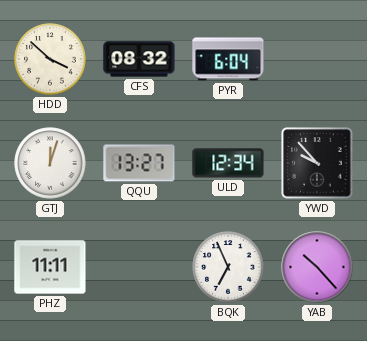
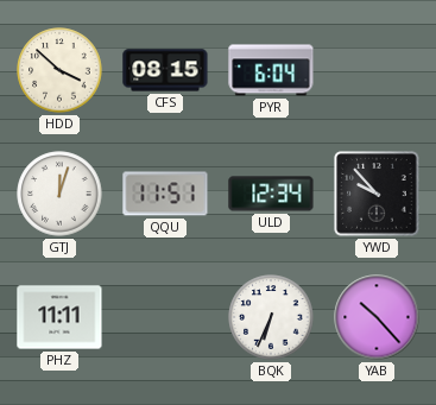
CFS: 08:32 -> 08:15 (165, 70)
QQU: 13:27 -> 11:51 (165, 194)
BQK: 6:56 -> 6:34 (271, 317)
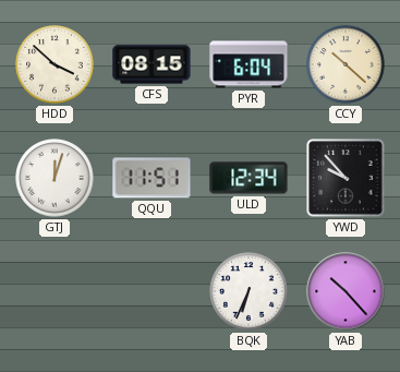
CCY: none -> 10:22 (346, 64)
PHZ: 11:11 -> none (59, 317)
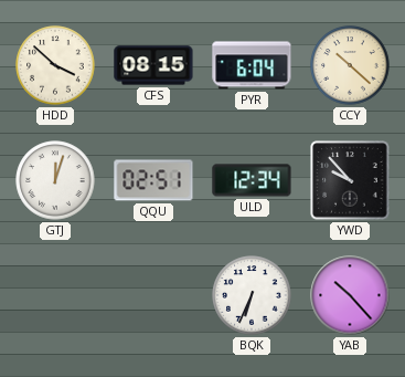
QQU: 11:51 -> 02:51 (153, 180)
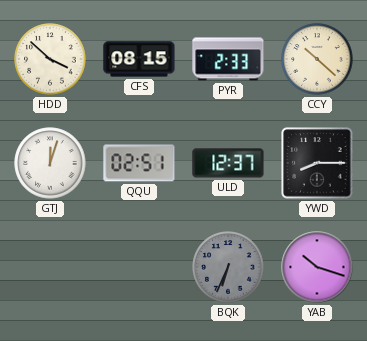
PYR: 6:04 -> 2:33 (228, 59)
ULD: 12:34 -> 12:37 (228, 163)
YWD: 9:53 -> 8:15 (317, 163)
BQK dial: white -> grey (228, 267)
YAB: 10:23 -> 10:18 (317, 267)
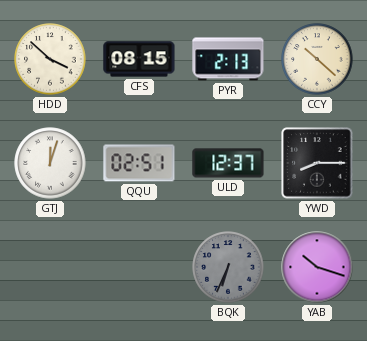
PYR: 2:33 -> 2:13 (228, 59)
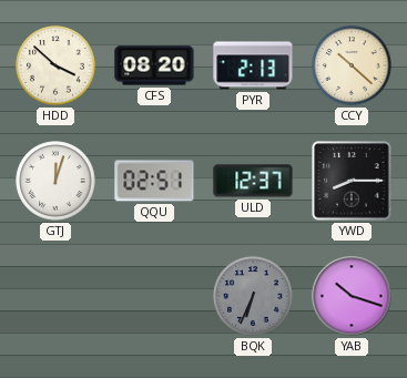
CFS: 08:15 -> 08:20 (154, 65)
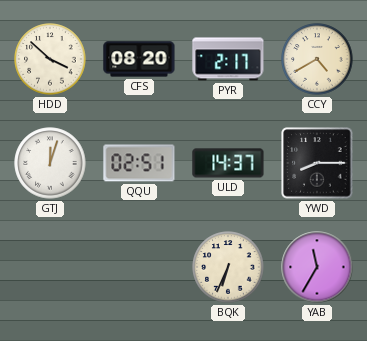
PYR: 2:13 -> 2:17 (228, 59)
CCY: 10:22 -> 4:40 (317, 59)
ULD: 12:37 -> 14:37 (228, 163)
BQK dial: grey -> cream (228, 267)
YAB: 10:18 -> 11:35 (317, 267)
